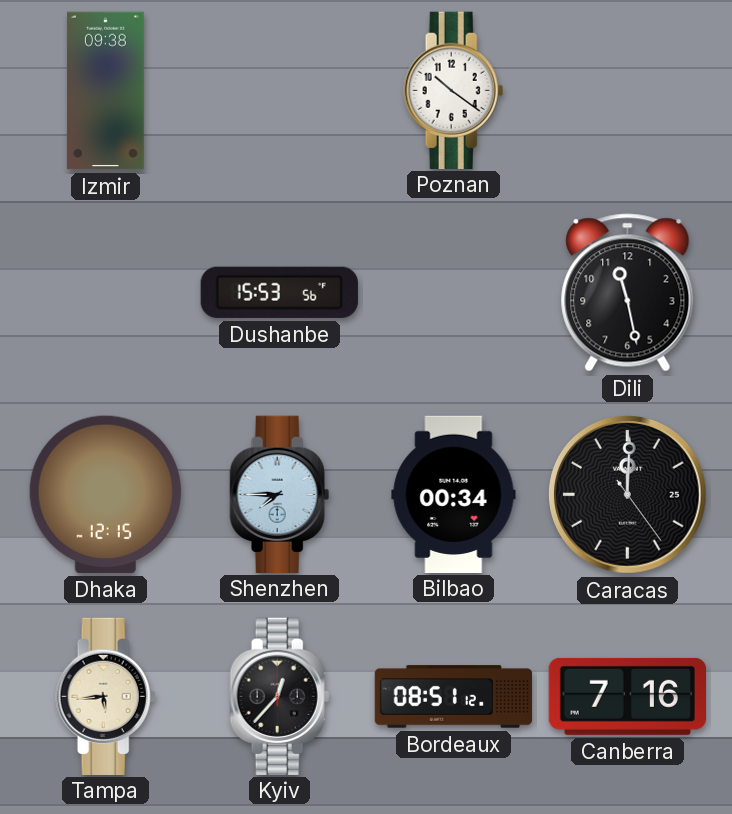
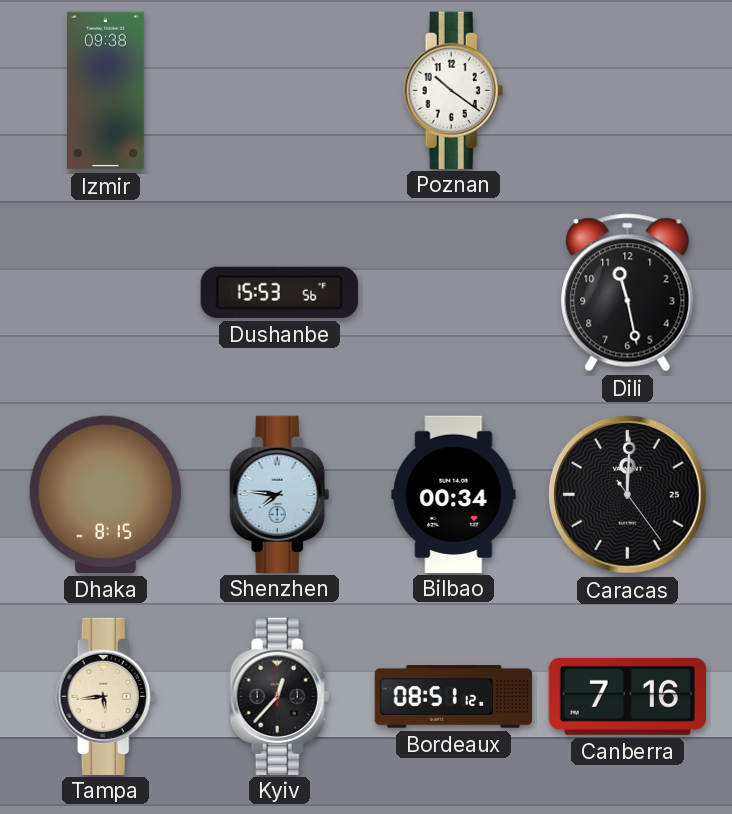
Dhaka: 12:15 -> 8:15 (105, 494)
Shenzhen: 7:45 -> 7:46 (280, 494)
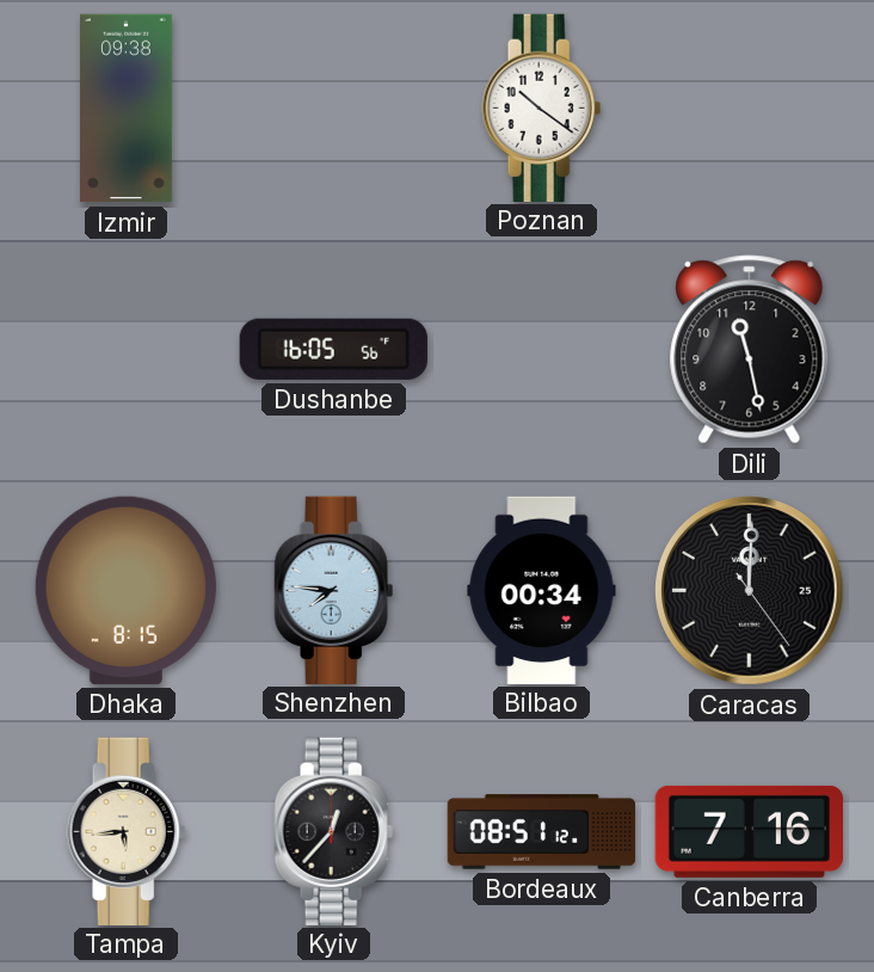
Dushanbe: 15:53 -> 16:05 (333, 349)
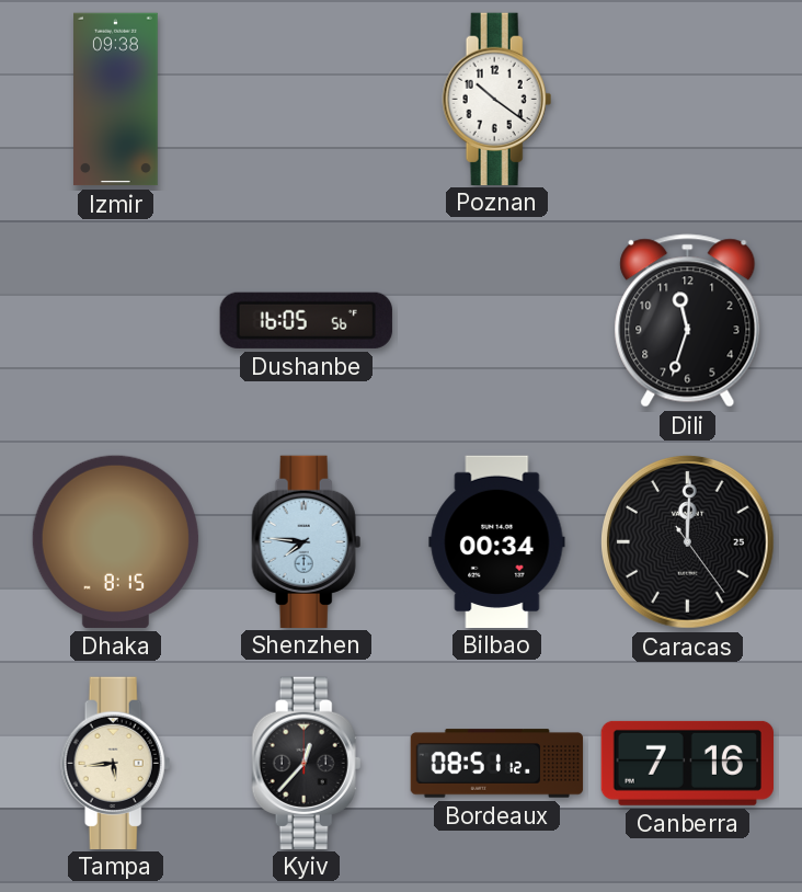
Dili: 11:28 -> 11:33 (688, 321)
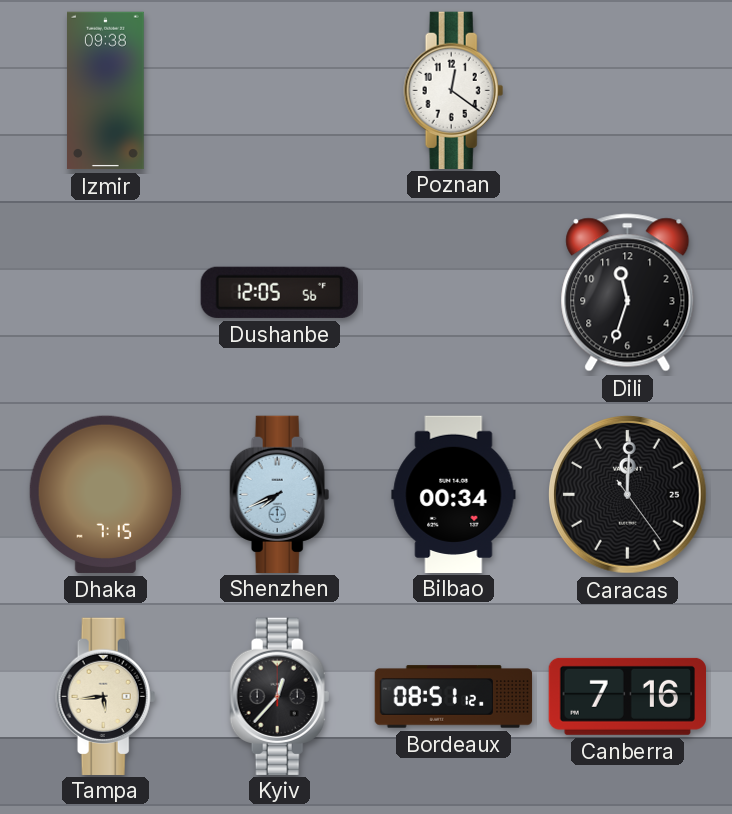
Poznan: 10:21 -> 12:21 (454, 90)
Dushanbe: 16:05 -> 12:05 (279, 292)
Dhaka: 8:15 -> 7:15 (105, 494)
Shenzhen: 7:46 -> 7:41 (280, 494)
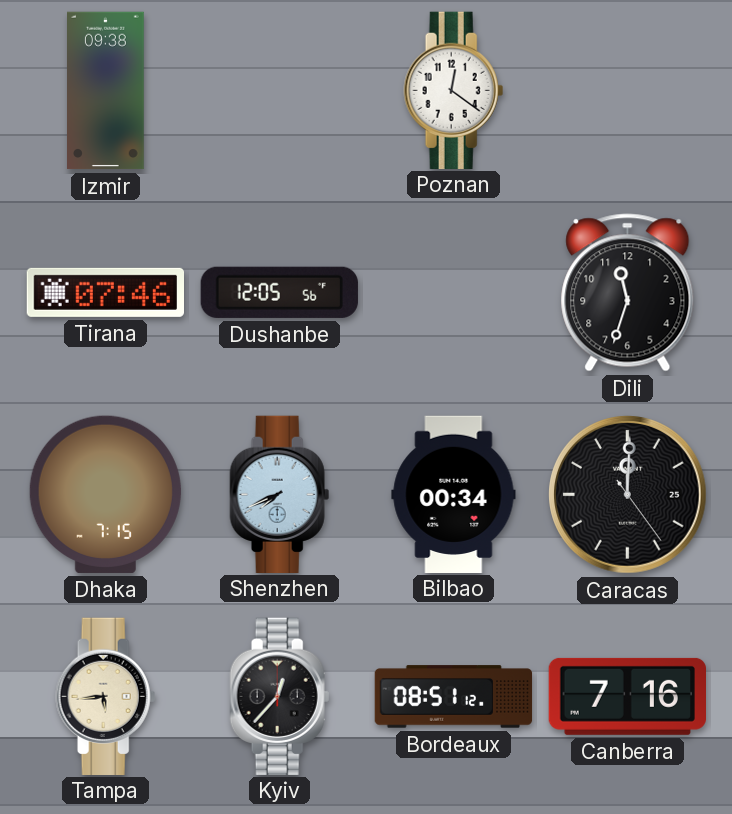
Tirana: none -> 07:46 (105, 292)
